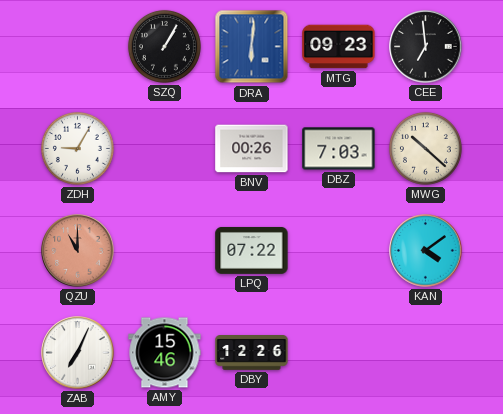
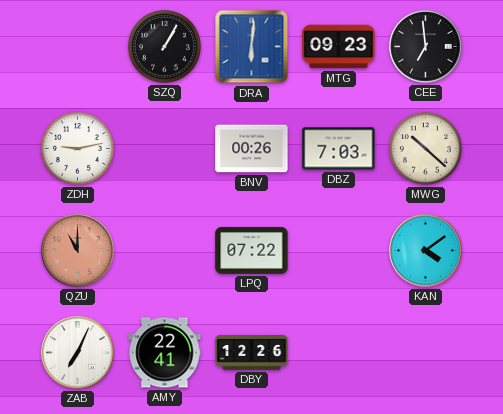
ZDH: 9:05 -> 9:13 (77, 148)
AMY: 15:46 -> 22:41 (165, 353)
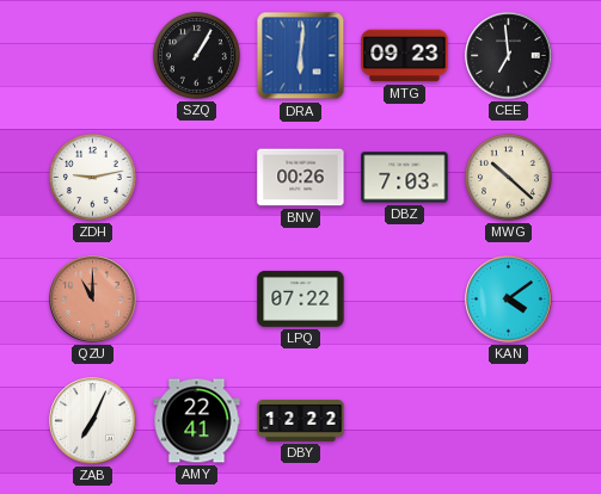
DBY: 12:26 -> 12:22 (301, 421)
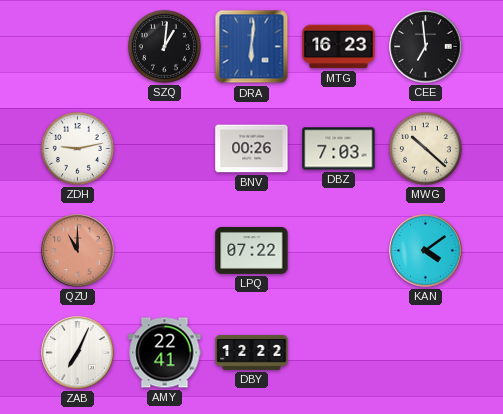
SZQ: 1:05 -> 1:01 (164, 46)
MTG: 09:23 -> 16:23 (339, 47)
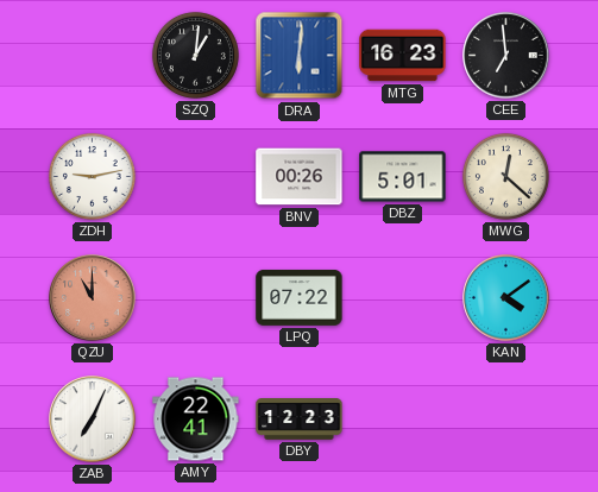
DBZ: 7:03 -> 5:01 (403, 177)
MWG: 10:22 -> 12:22 (505, 176)
DBY: 12:22 -> 12:23 (300, 420)
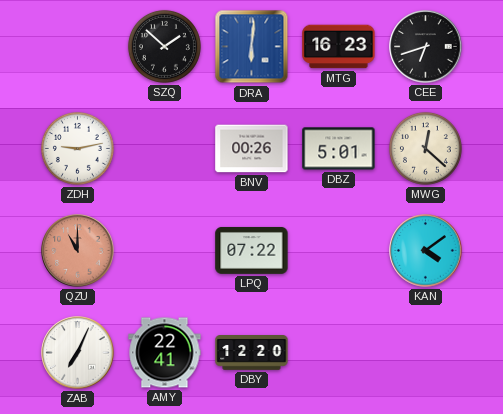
SZQ: 1:01 -> 1:52 (164, 46)
CEE: 6:59 -> 6:42 (426, 47)
DBY: 12:23 -> 12:20 (252, 353)
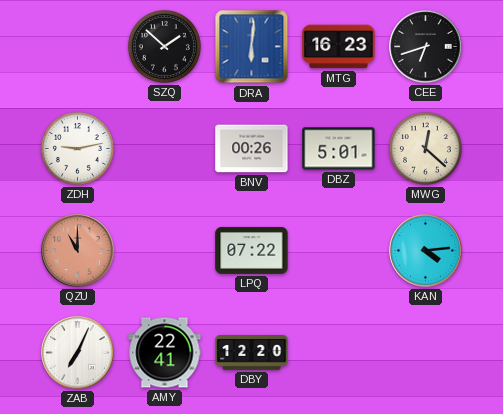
KAN: 4:09 -> 4:14 (426, 251)
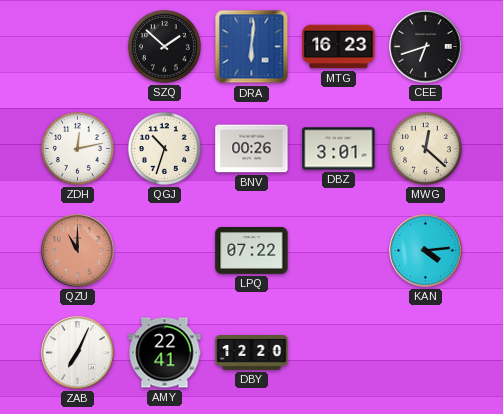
ZDH: 9:13 -> 12:13 (77, 148)
QGJ: none -> 10:33 (164, 148)
DBZ: 5:01 -> 3:01 (339, 149)
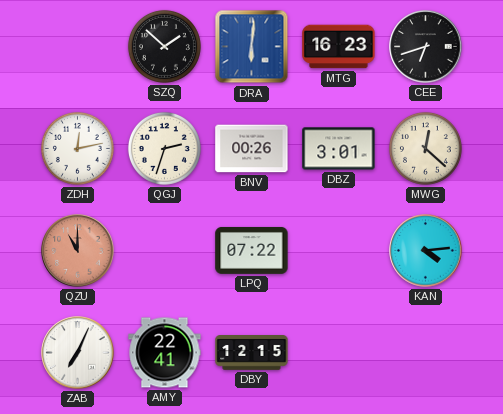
QGJ: 10:33 -> 2:33 (164, 148)
DBY: 12:20 -> 12:15 (252, 353)
